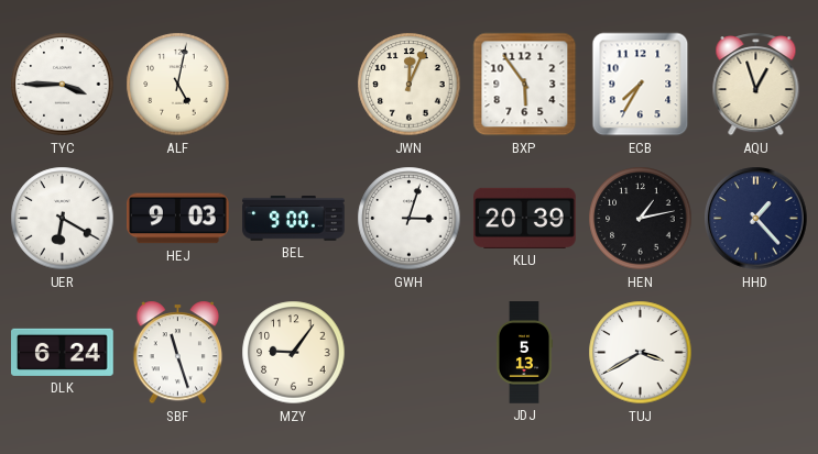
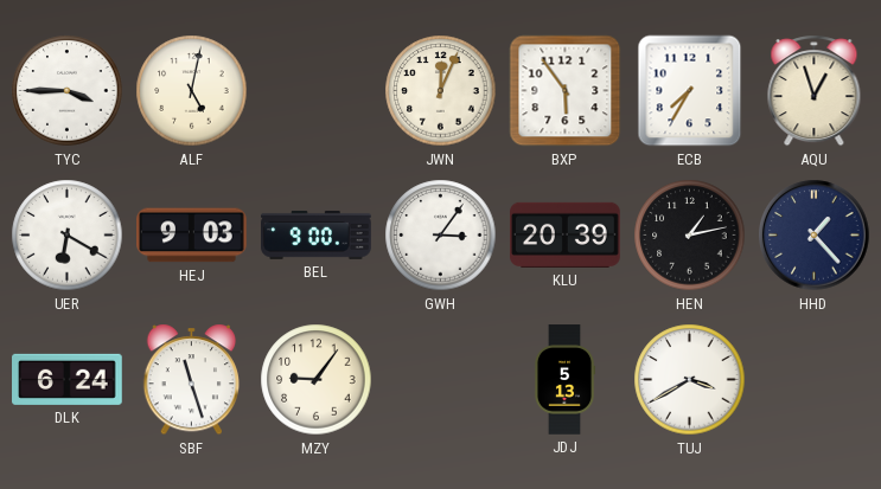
GWH: 3:03 -> 3:06 (441, 236)
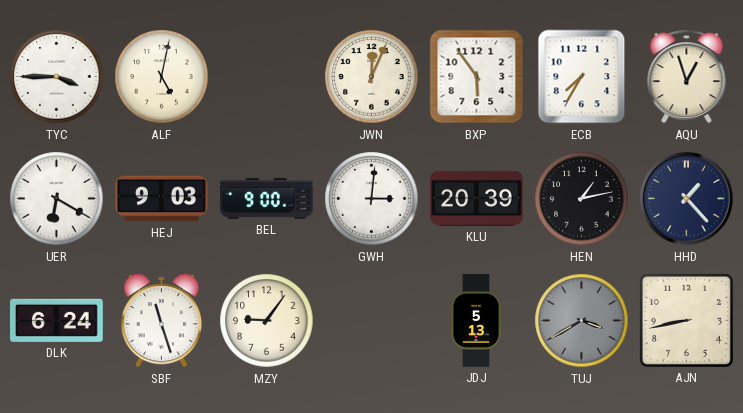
GWH: 3:06 -> 3:01 (372, 199)
TUJ dial: white -> grey (582, 321)
AJN: none -> 8:43 (686, 320)
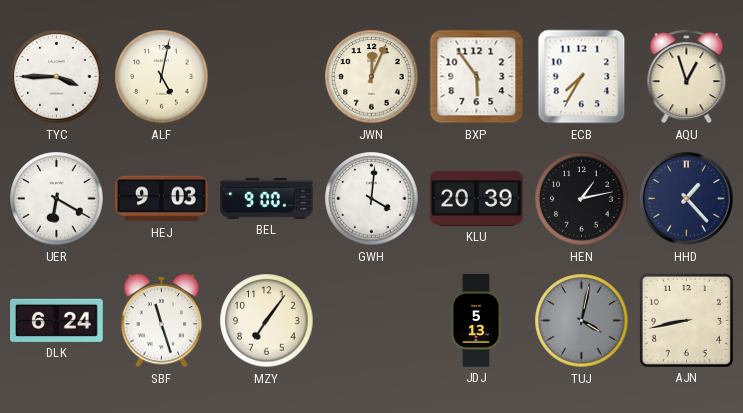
GWH: 3:01 -> 4:01 (372, 199)
MZY: 9:06 -> 7:06 (267, 321)
TUJ: 3:40 -> 4:02 (582, 321)
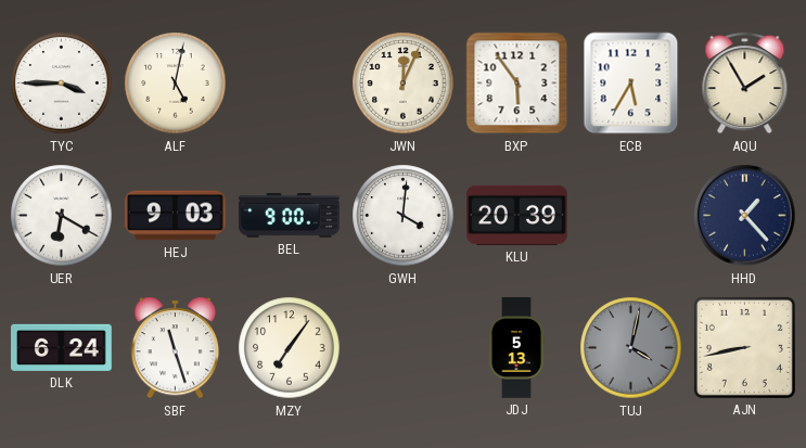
ECB: 7:35 -> 5:35 (631, 84)
AQU: 12:57 -> 1:55 (745, 84)
HEN: 1:13 -> none (582, 199)
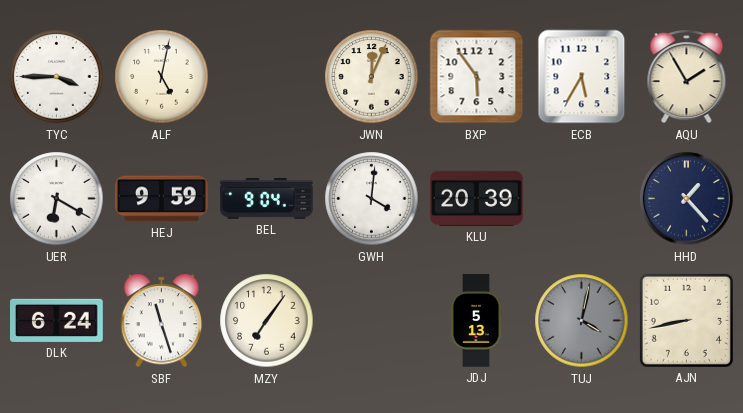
HEJ: 9:03 -> 9:59 (162, 199)
BEL: 9:00 -> 9:04 (267, 198)
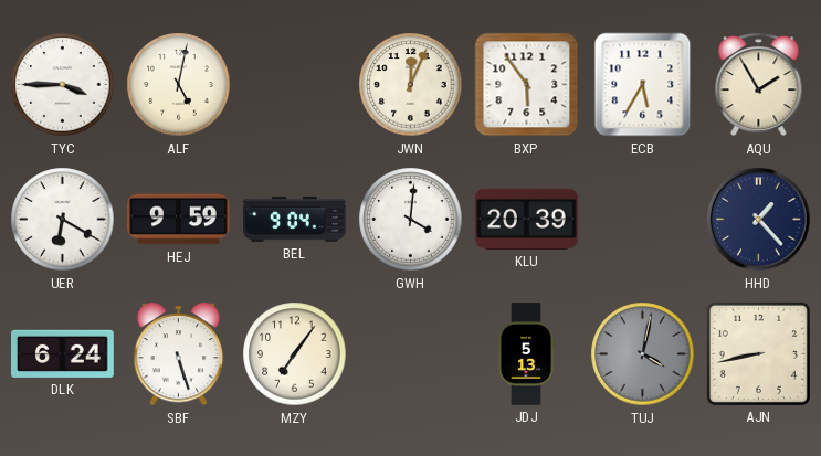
SBF: 11:27 -> 5:27 (179, 354)
